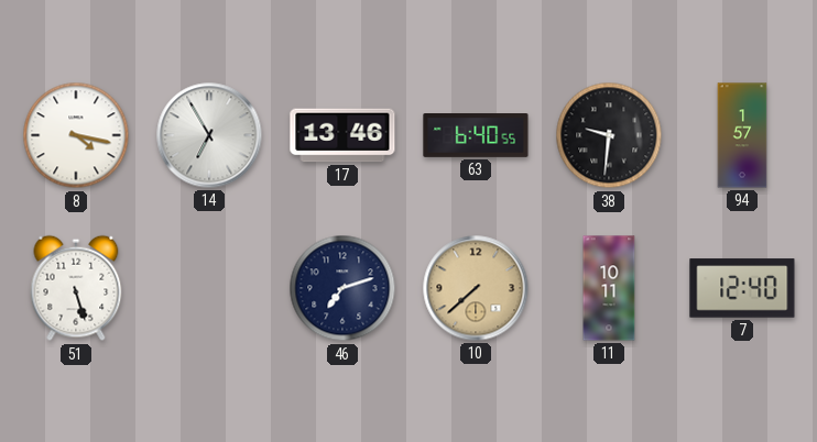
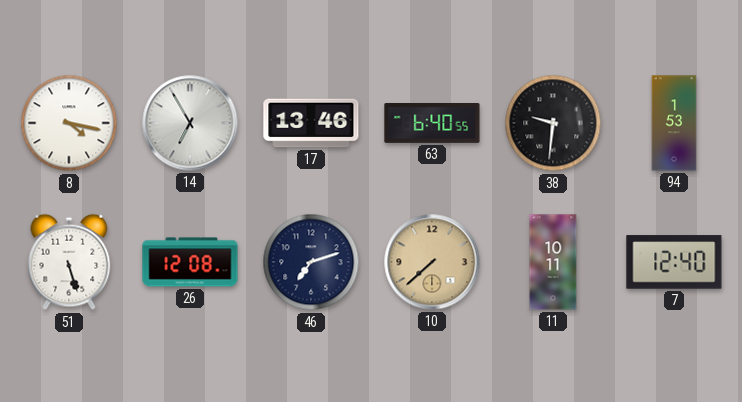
94: 1:57 -> 1:53 (674, 123)
26: none -> 12:08 (190, 262)
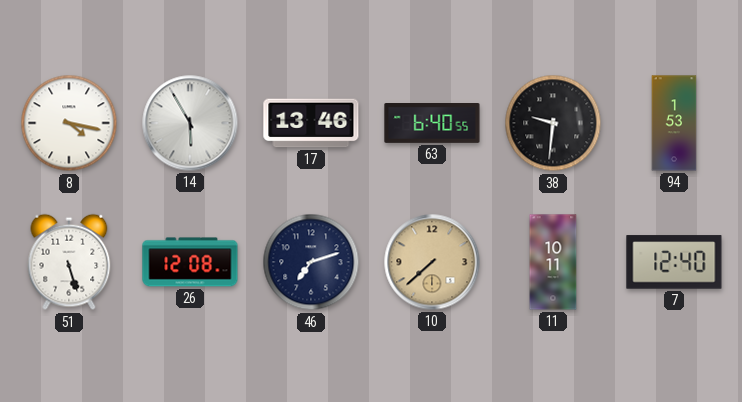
14: 6:55 -> 5:55 (190, 123)
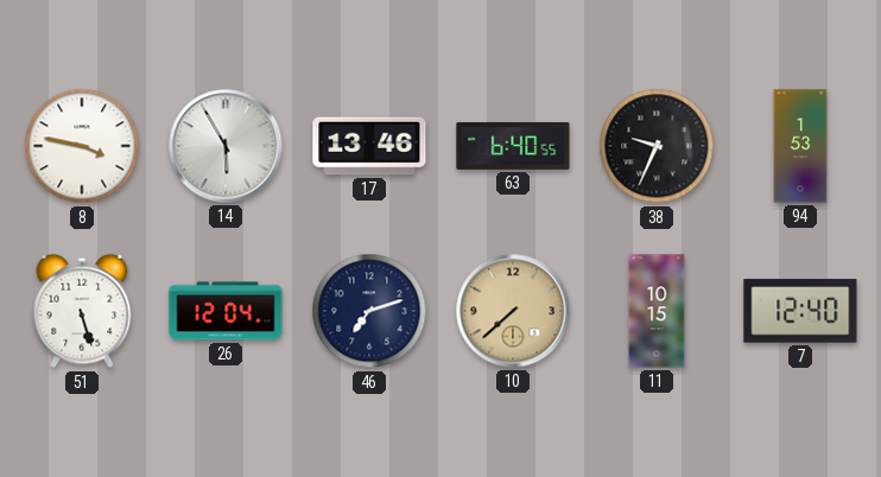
8: 4:17 -> 3:47 (82, 146)
38: 9:31 -> 9:34 (657, 146)
26: 12:08 -> 12:04 (226, 311)
11: 10:11 -> 10:15 (657, 311)
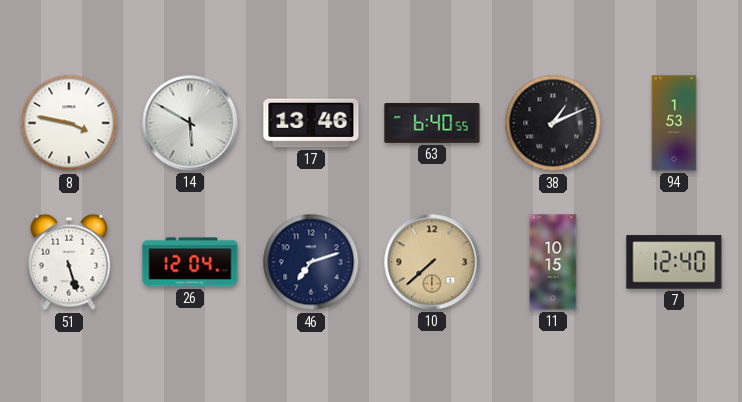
14: 5:55 -> 5:50 (190, 123)
38: 9:34 -> 1:11 (553, 123)
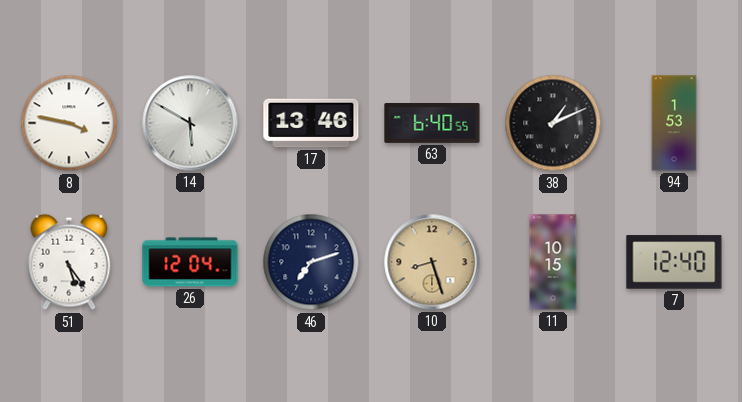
51: 5:27 -> 5:24 (69, 262)
10: 7:38 -> 8:27 (432, 262)
